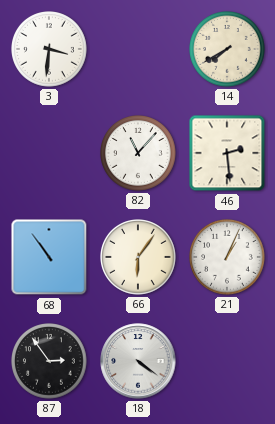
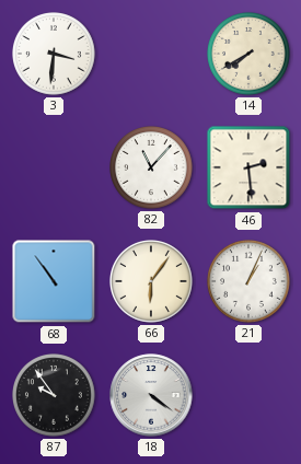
87: 2:54 -> 9:54 (55, 396)
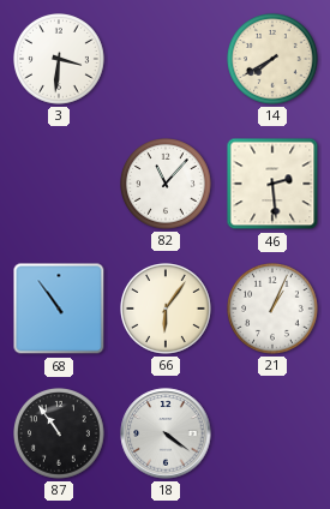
87: 9:54 -> 10:54 (60, 435)
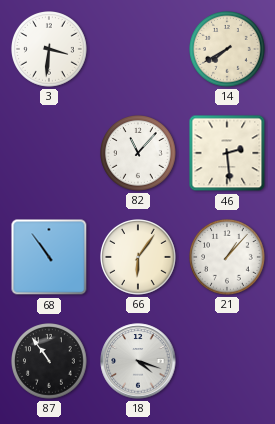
21: 1:04 -> 1:07 (228, 258)
18: 4:21 -> 4:18 (138, 361)
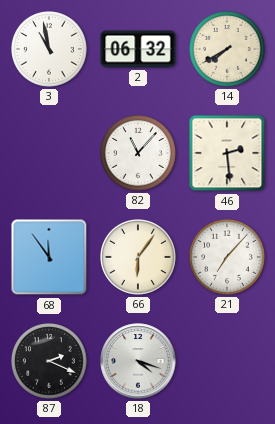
3: 3:31 -> 10:58 (50, 50)
2: none -> 06:32 (138, 49)
68: 10:54 -> 11:54 (49, 257)
21: 1:07 -> 7:07 (228, 258)
87: 10:54 -> 2:19 (50, 362)
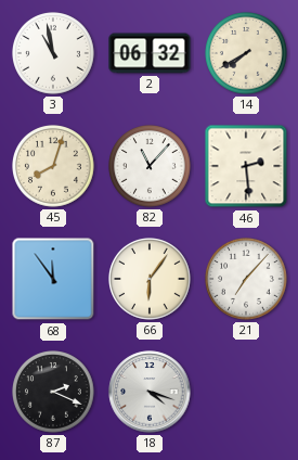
45: none -> 8:03 (54, 167)
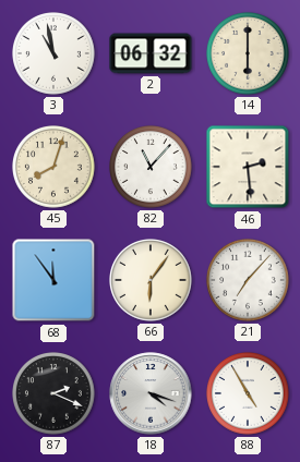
14: 7:40 -> 6:00 (249, 54)
88: none -> 4:55 (249, 394)
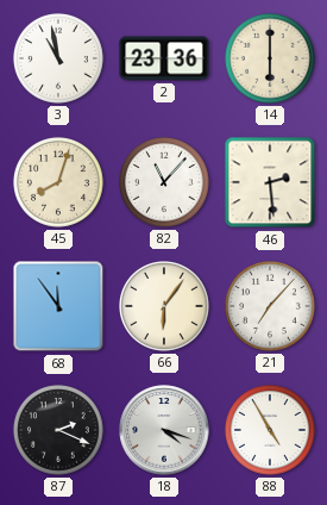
2: 06:32 -> 23:36 (164, 58)
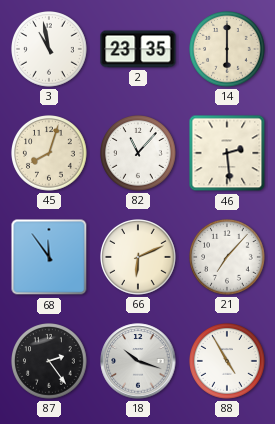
2: 23:36 -> 23:35 (138, 49)
66: 6:06 -> 6:11 (139, 258)
87: 2:19 -> 2:24 (50, 362)
18: 4:18 -> 10:18 (138, 361)
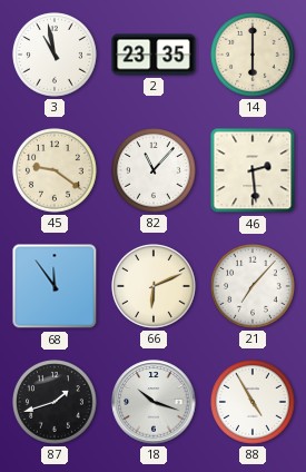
45: 8:03 -> 9:21 (56, 171)
87: 2:24 -> 1:42 (56, 403)
